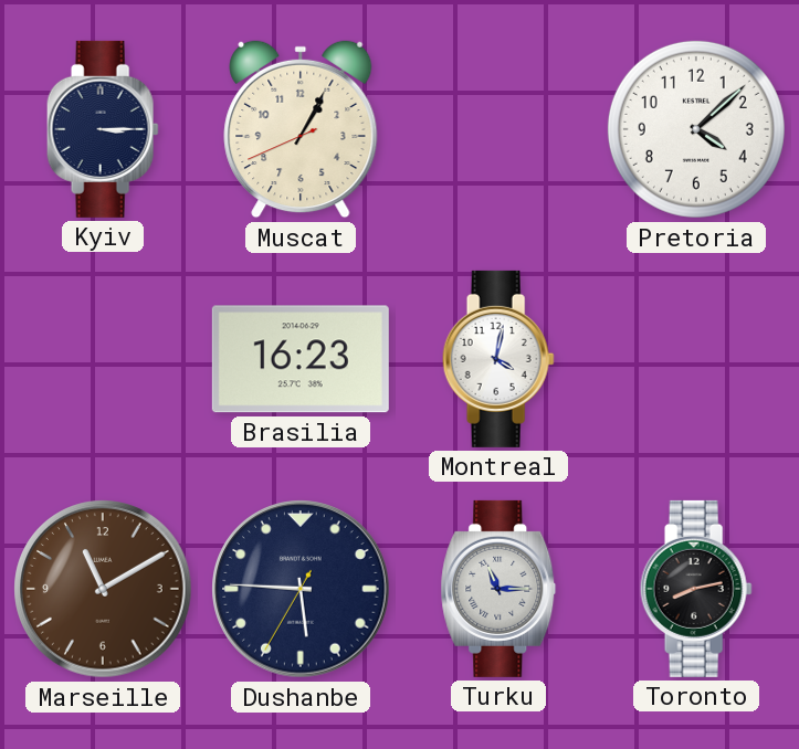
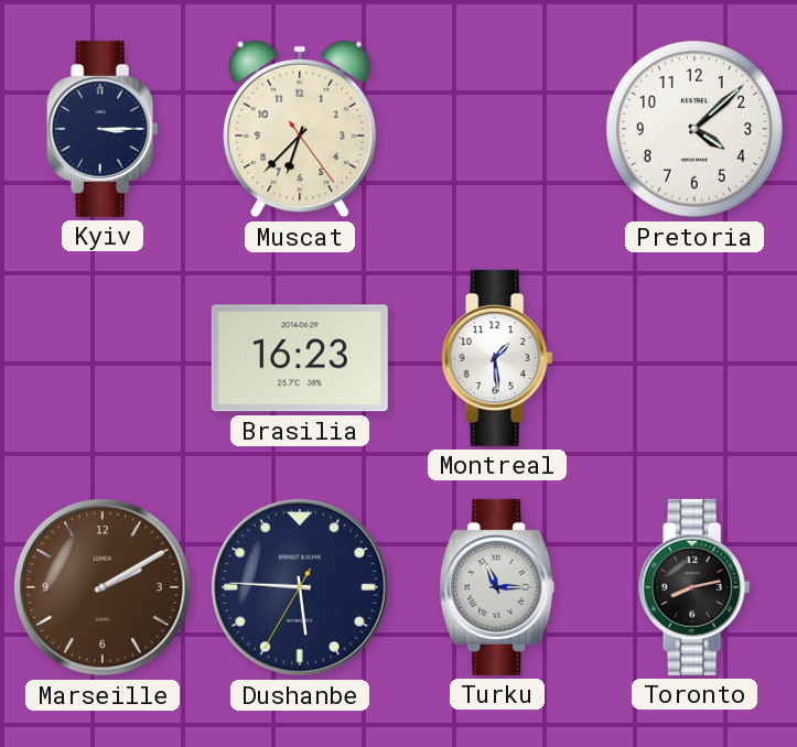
Muscat: 1:04 -> 6:37 (300, 129)
Montreal: 4:02 -> 1:29 (497, 358)
Marseille: 11:10 -> 2:10 (103, 587)
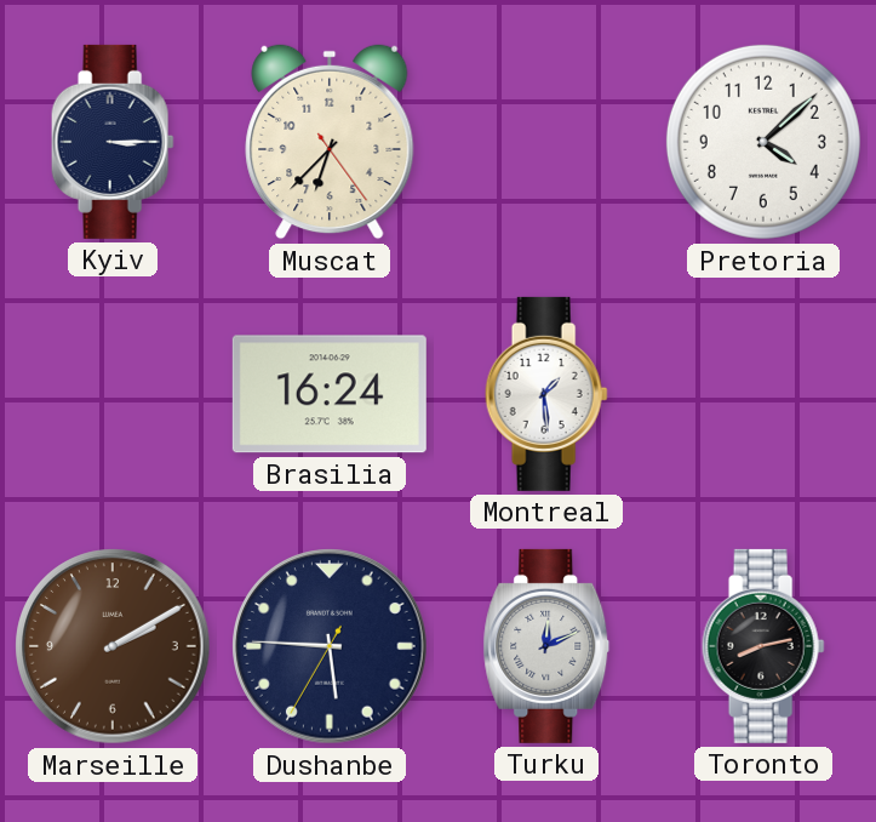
Brasilia: 16:23 -> 16:24 (330, 394)
Turku: 11:15 -> 12:11 (546, 646)
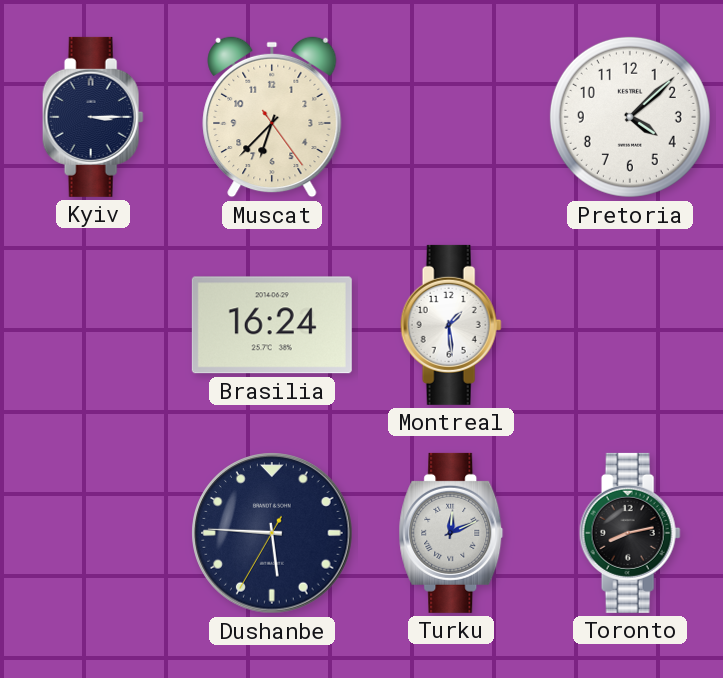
Marseille: 2:10 -> none (113, 646)
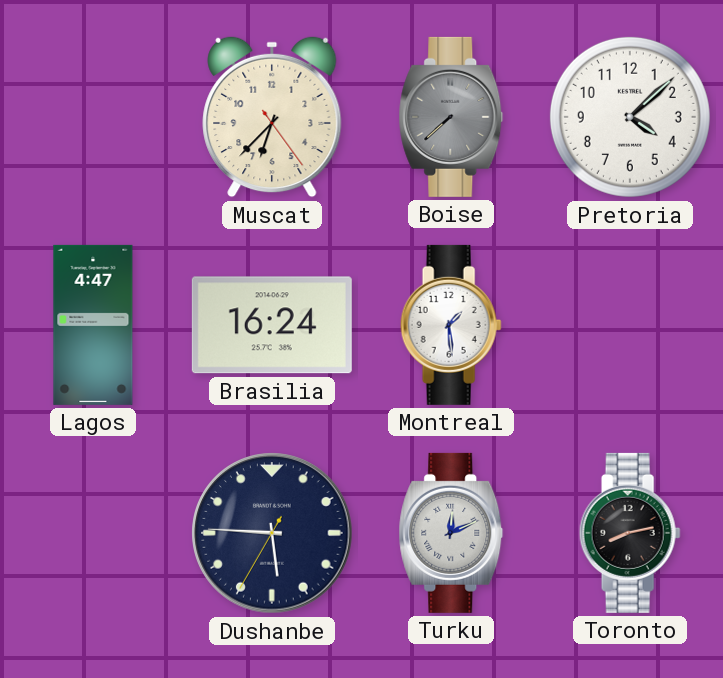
Kyiv: 3:15 -> none (93, 117)
Boise: none -> 7:38 (451, 117)
Lagos: none -> 4:47 (93, 325)
